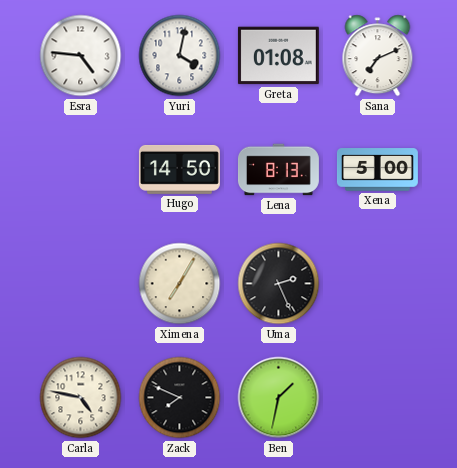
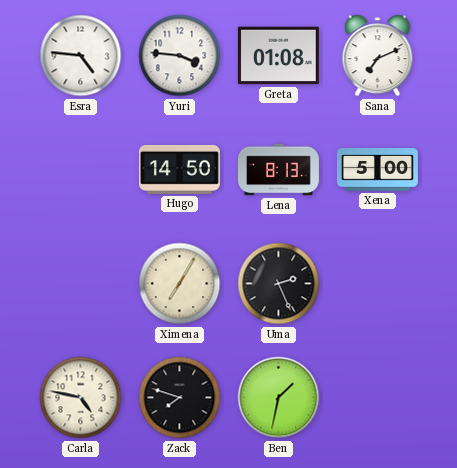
Yuri: 4:02 -> 3:46 (180, 56)
Zack: 7:49 -> 7:48 (180, 398)
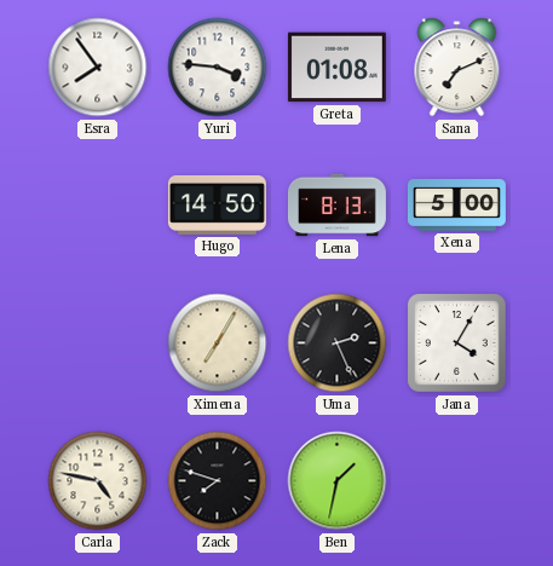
Esra: 4:46 -> 7:54 (98, 68)
Jana: none -> 4:05 (457, 343)
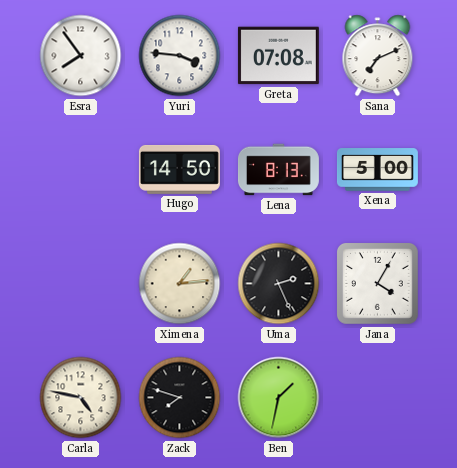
Greta: 01:08 -> 07:08 (278, 56)
Ximena: 7:05 -> 1:14 (180, 284)
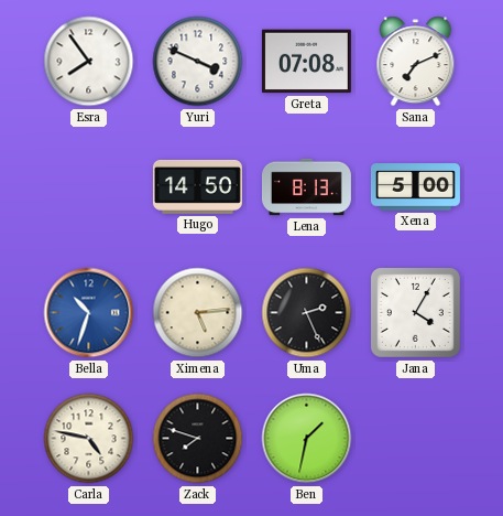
Yuri: 3:46 -> 3:49 (198, 62)
Bella: none -> 10:33 (89, 313)
Ximena: 1:14 -> 5:14 (198, 313)
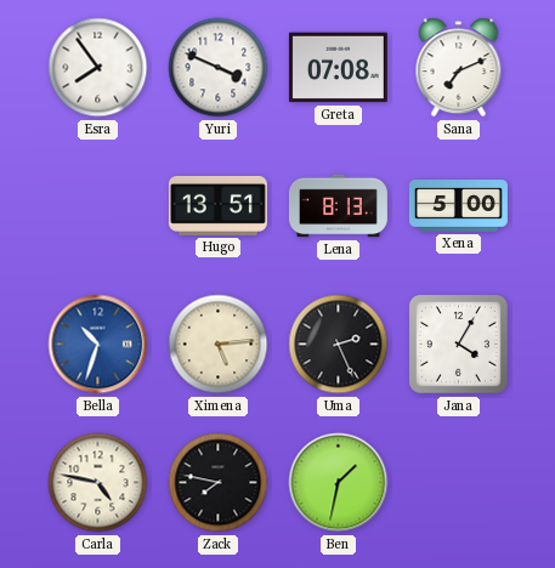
Hugo: 14:50 -> 13:51 (217, 205)
Zack: 7:48 -> 7:47 (219, 483)
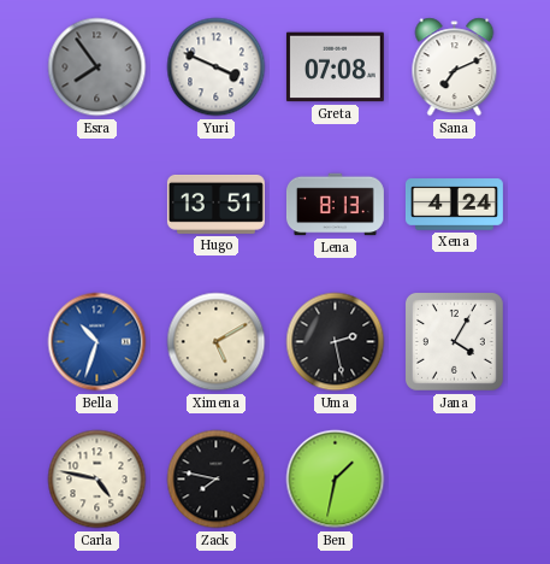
Esra dial: white -> grey (97, 67)
Xena: 5:00 -> 4:24 (454, 205)
Ximena: 5:14 -> 5:10 (217, 342)
Uma: 2:26 -> 2:28 (336, 342)
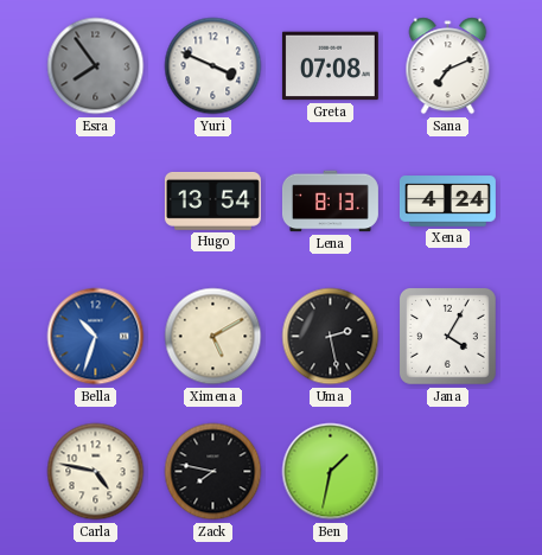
Hugo: 13:51 -> 13:54 (212, 200)
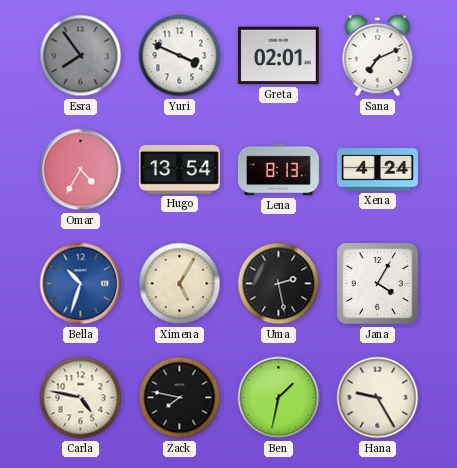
Greta: 07:08 -> 02:01 (278, 56)
Omar: none -> 4:35 (81, 170)
Ximena: 5:10 -> 5:05 (180, 284)
Hana: none -> 9:25 (378, 398)
